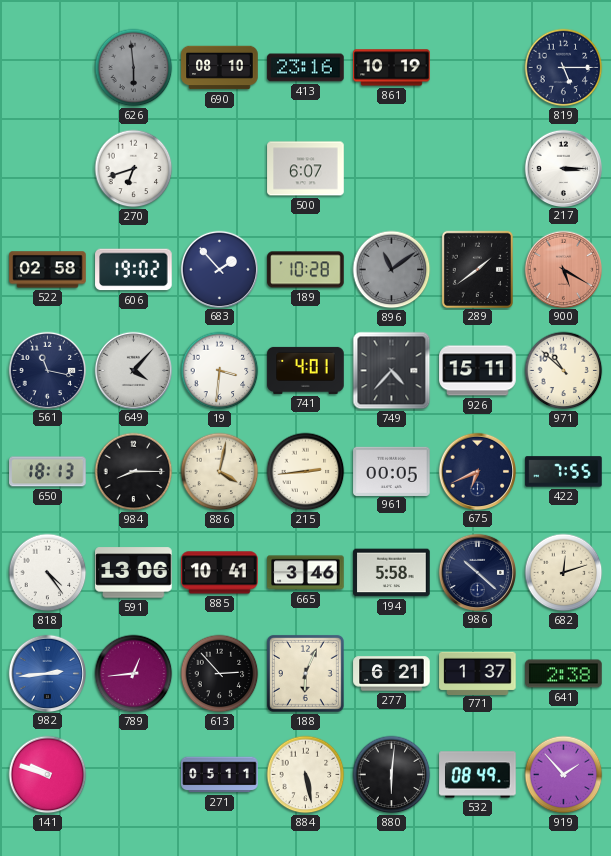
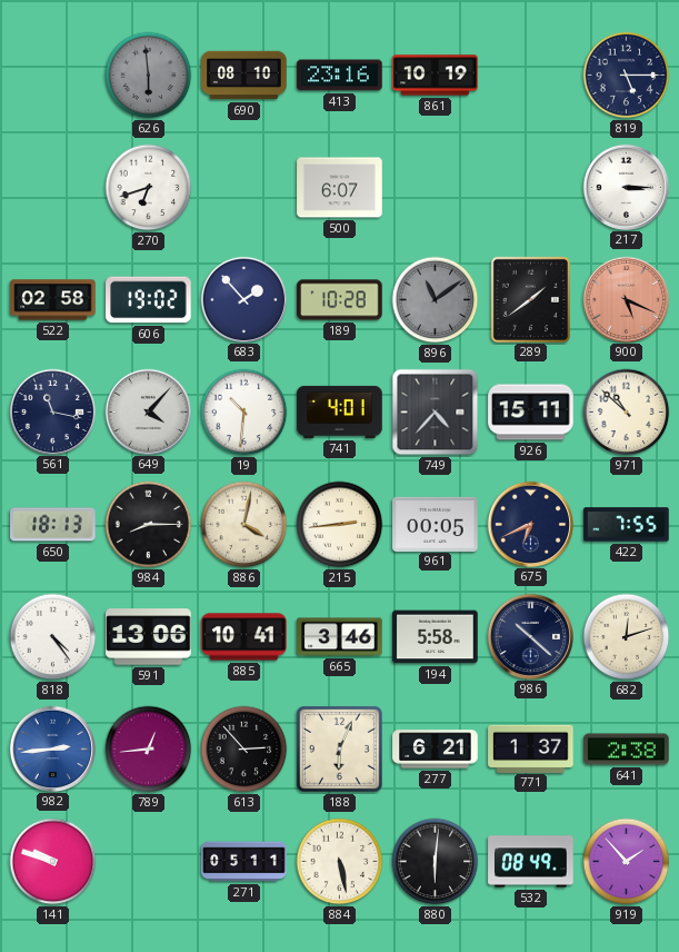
900: 5:20 -> 5:19 (626, 299)
19: 3:31 -> 10:31 (244, 413)
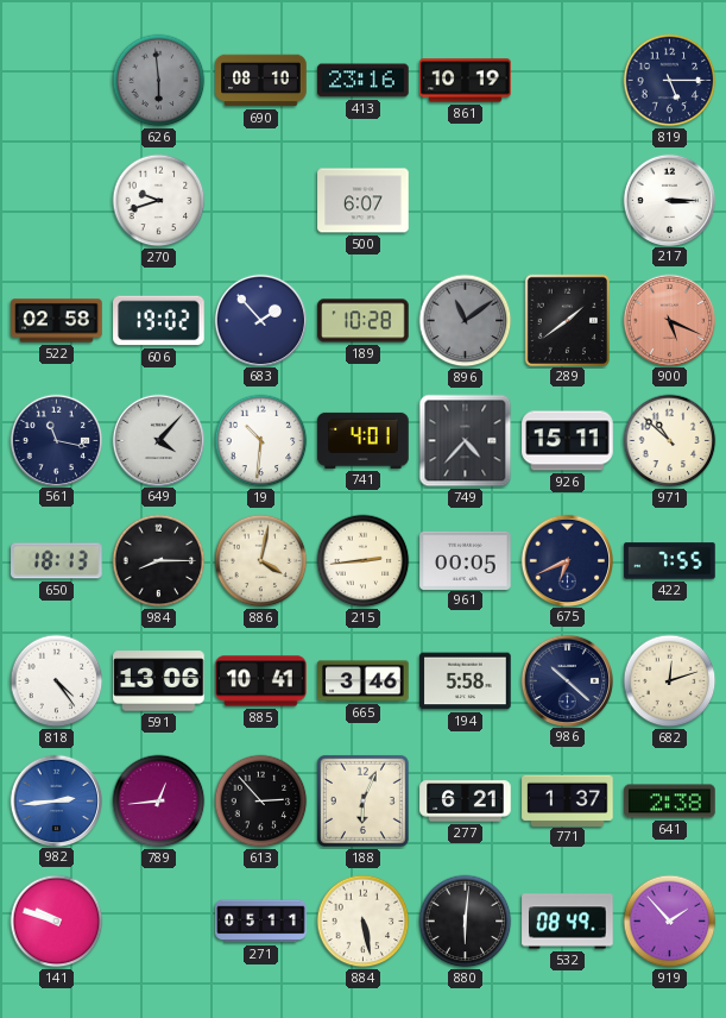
270: 6:42 -> 9:42 (159, 201)
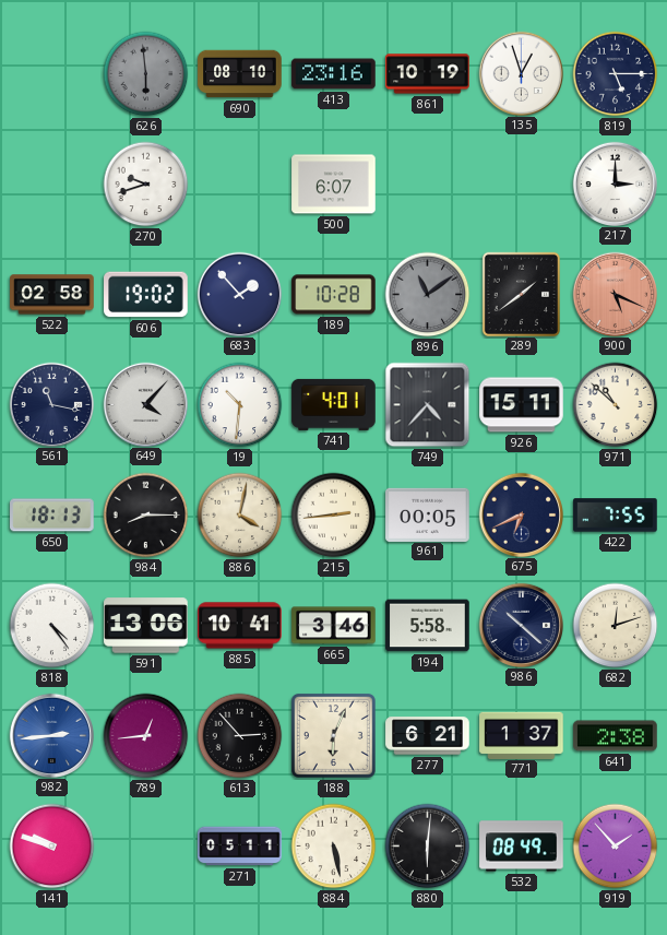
135: none -> 12:57 (521, 73)
217: 3:15 -> 3:00 (615, 184)
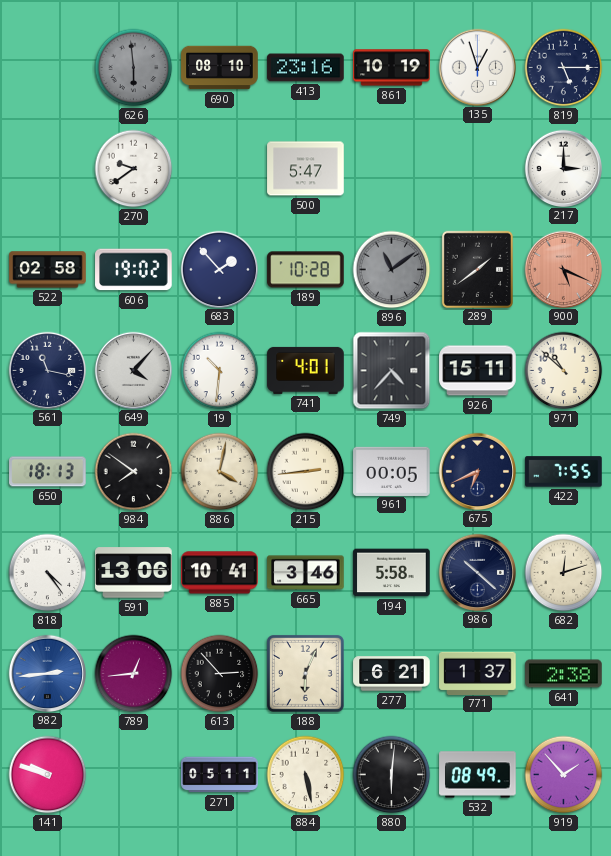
270: 9:42 -> 9:39 (134, 169)
500: 6:07 -> 5:47 (306, 169)
984: 8:15 -> 7:51 (134, 472)
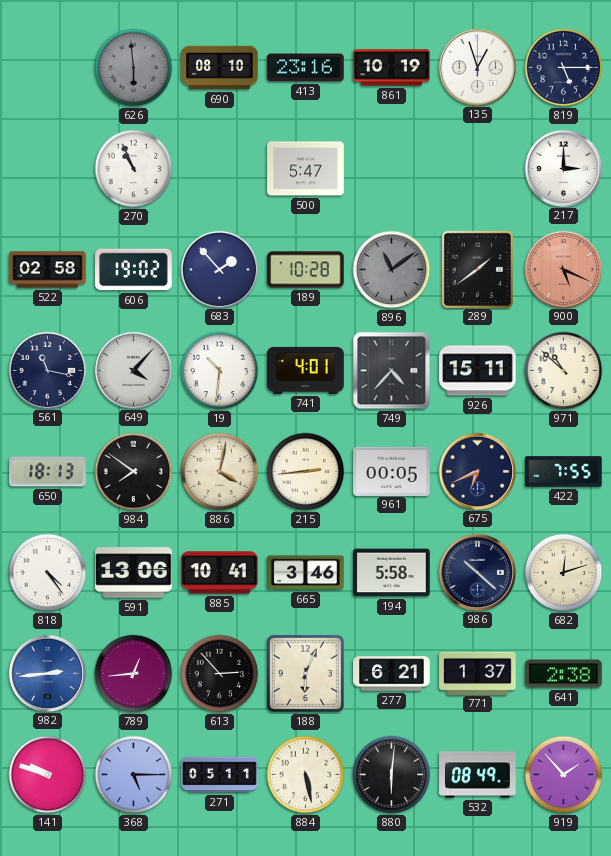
270: 9:39 -> 10:56 (134, 169)
368: none -> 5:15 (134, 775)
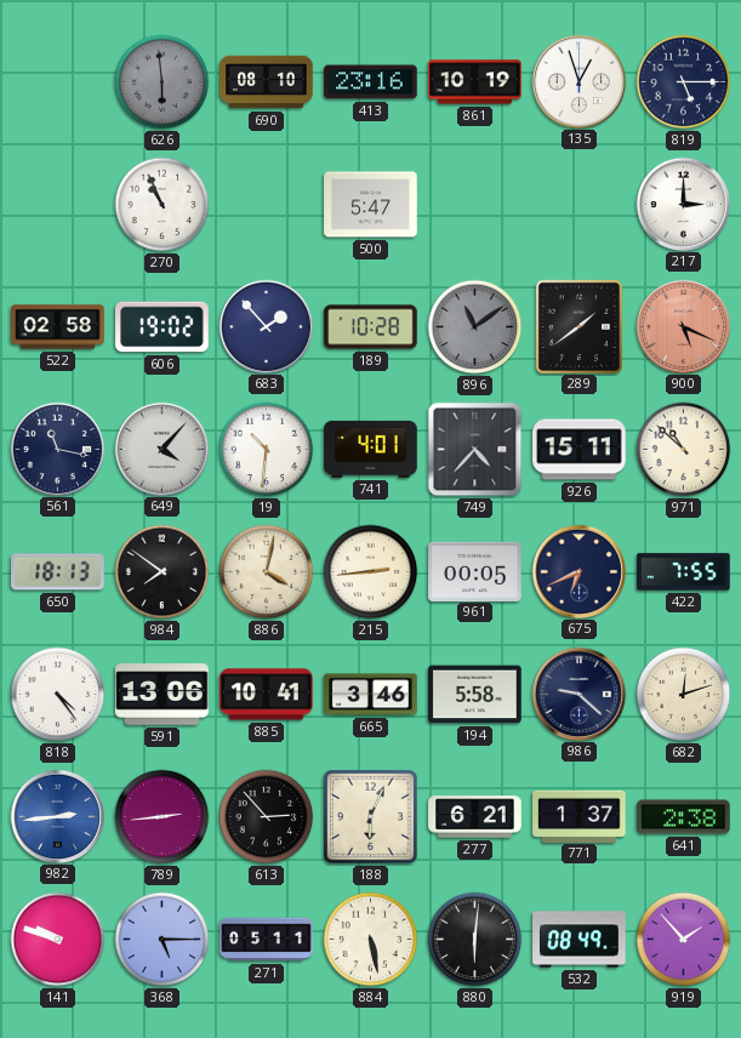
986: 10:22 -> 9:22 (578, 694)
789: 12:44 -> 2:44 (163, 817)
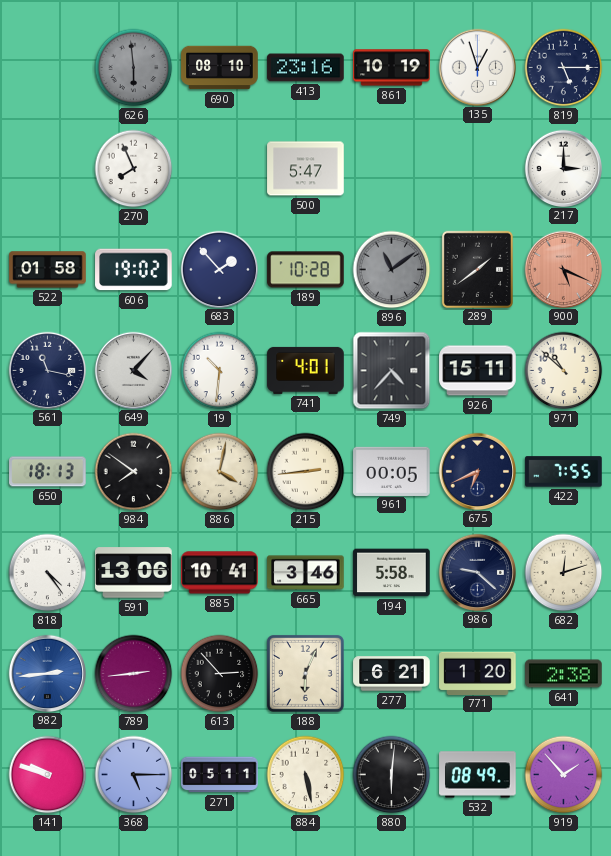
270: 10:56 -> 7:56 (134, 169)
522: 02:58 -> 01:58 (48, 270)
771: 1:37 -> 1:20 (478, 673)
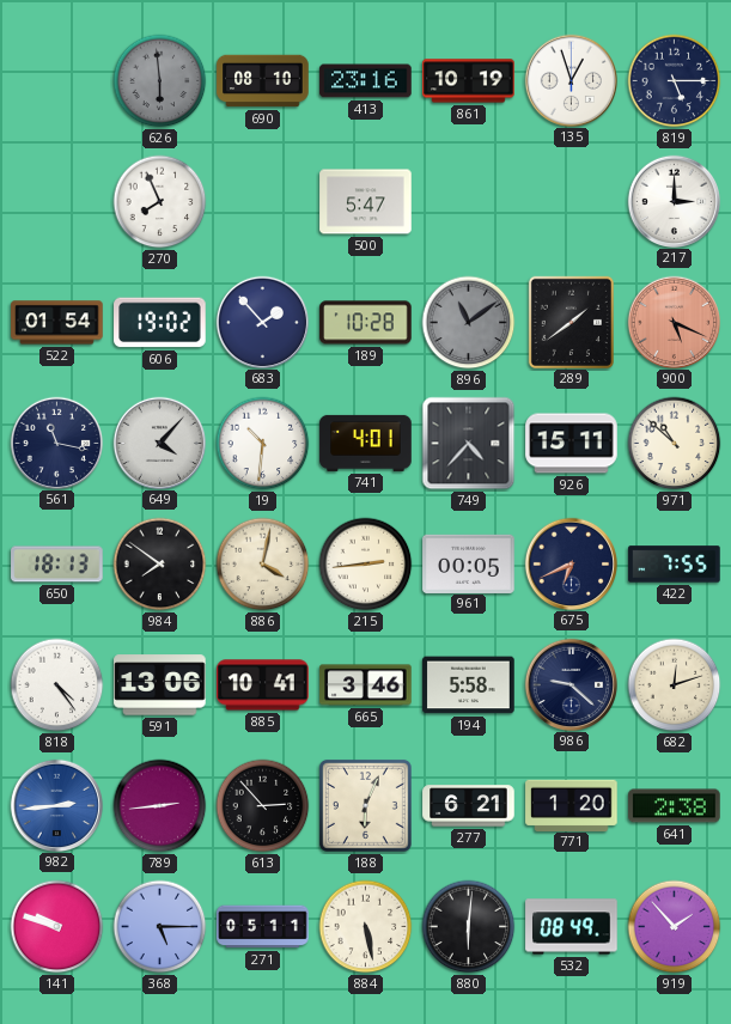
522: 01:58 -> 01:54 (57, 323)
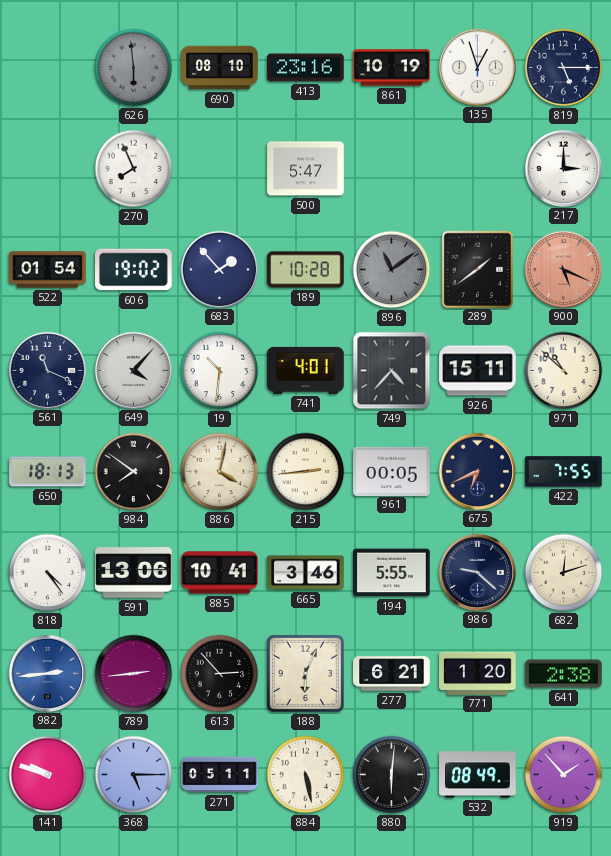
561: 11:17 -> 11:19 (47, 370)
194: 5:58 -> 5:55 (392, 573)
